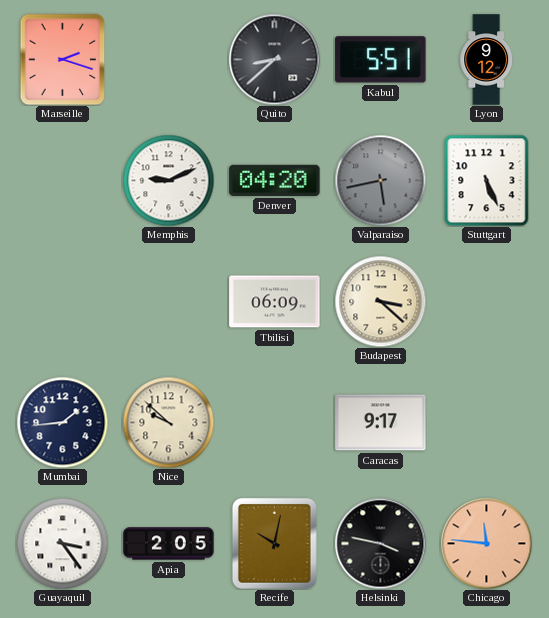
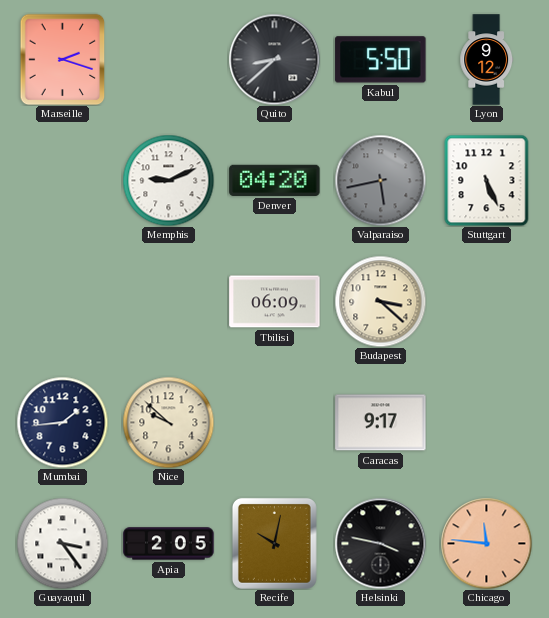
Kabul: 5:51 -> 5:50 (381, 60)
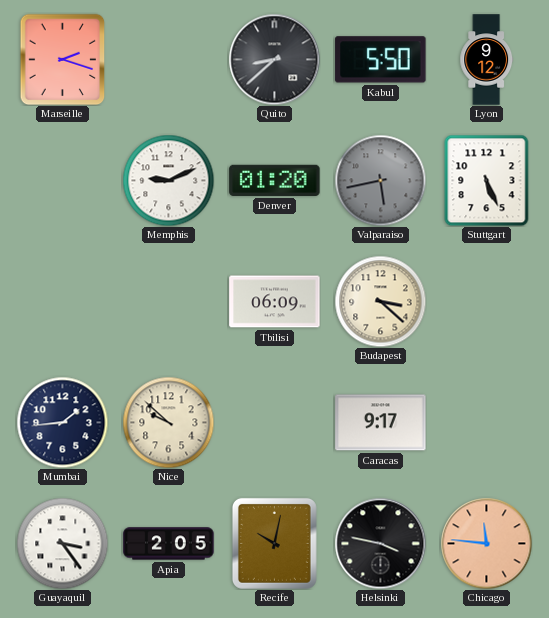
Denver: 04:20 -> 01:20 (275, 180)
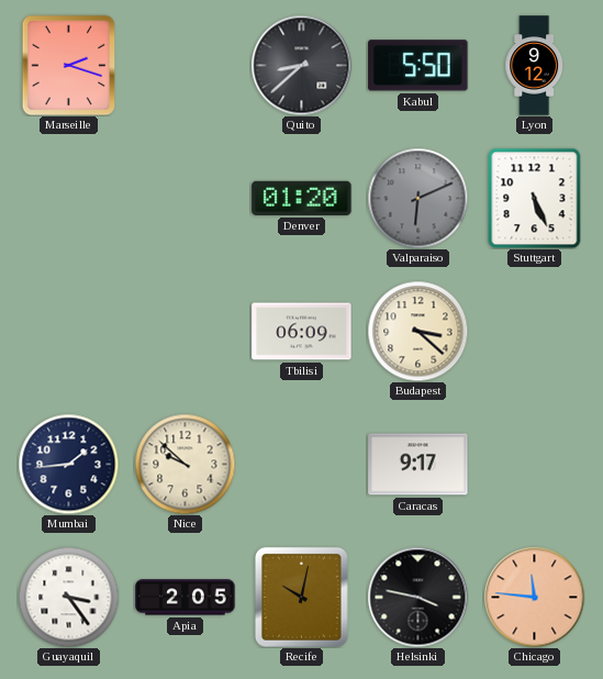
Memphis: 9:11 -> none (168, 180)
Valparaiso: 5:43 -> 6:11 (417, 198)
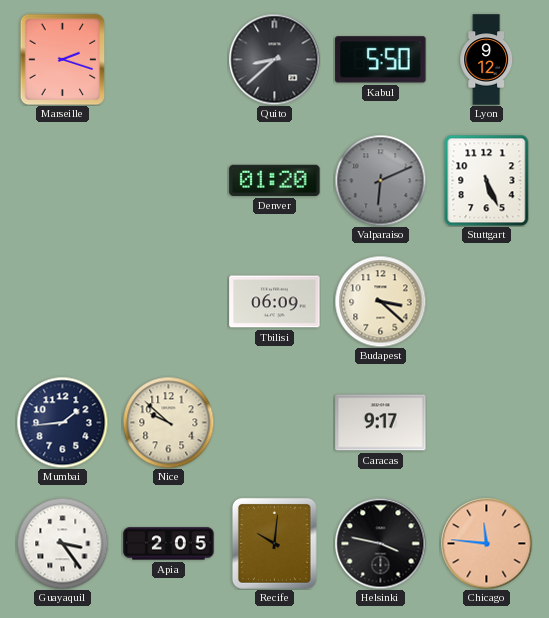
Recife: 10:02 -> 10:01 (274, 543)
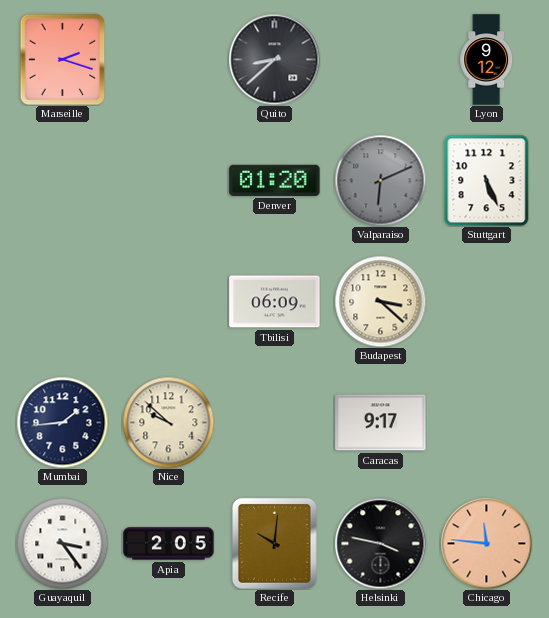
Kabul: 5:50 -> none (381, 60)
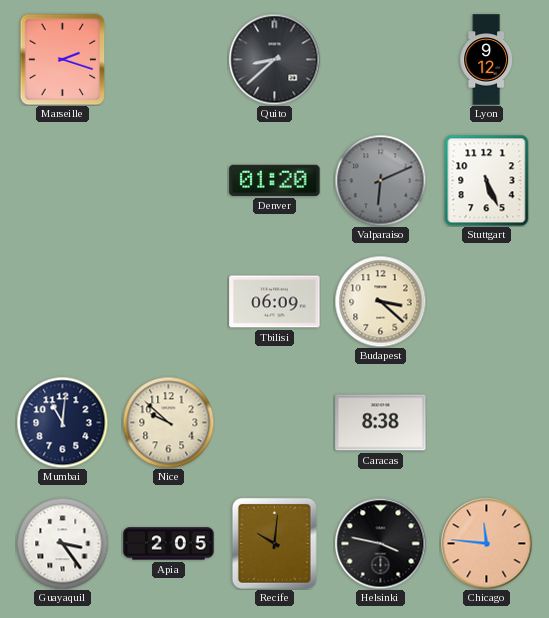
Mumbai: 1:44 -> 11:01 (62, 422)
Caracas: 9:17 -> 8:38 (381, 423)
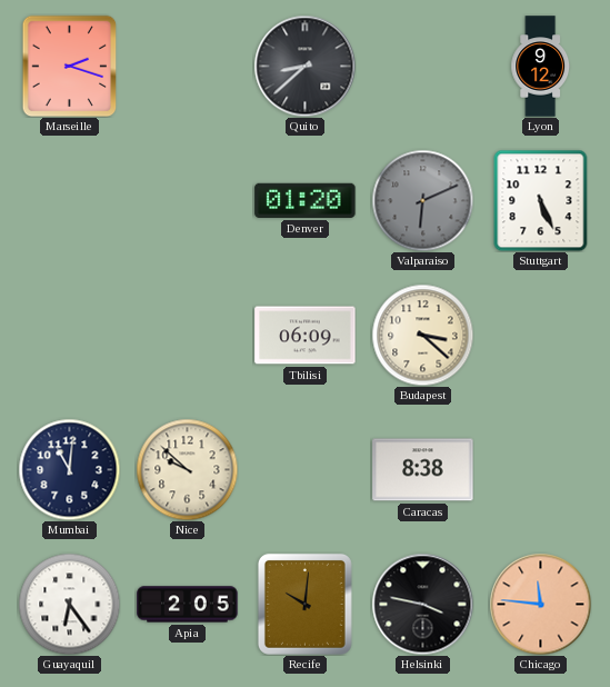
Guayaquil: 3:24 -> 6:24 (69, 604)
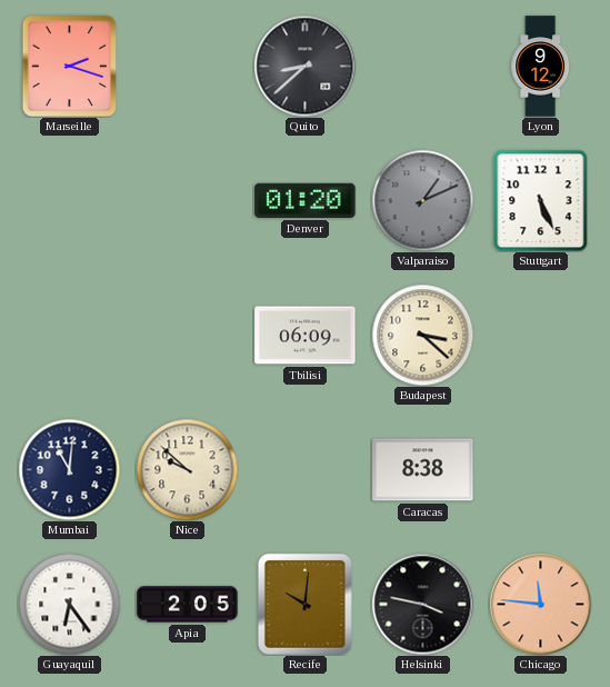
Valparaiso: 6:11 -> 1:11 (422, 200)
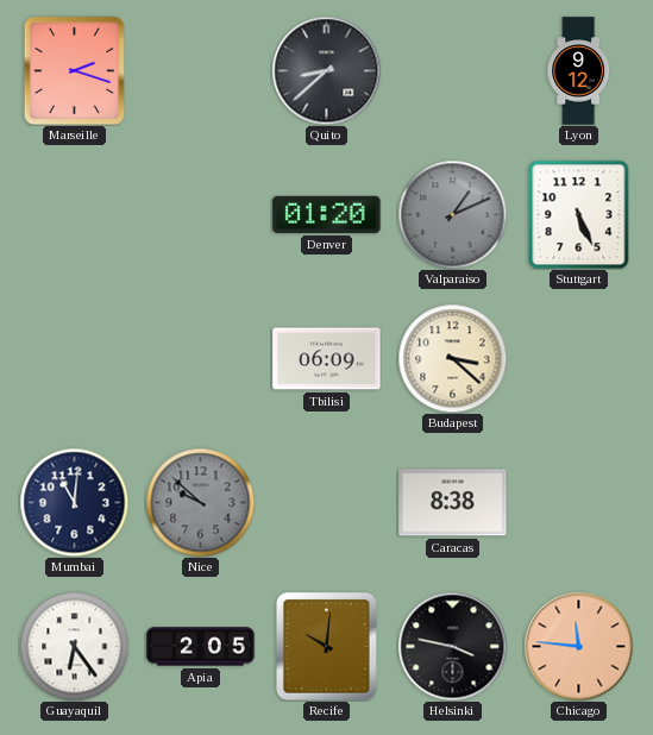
Nice dial: cream -> grey (200, 502)
